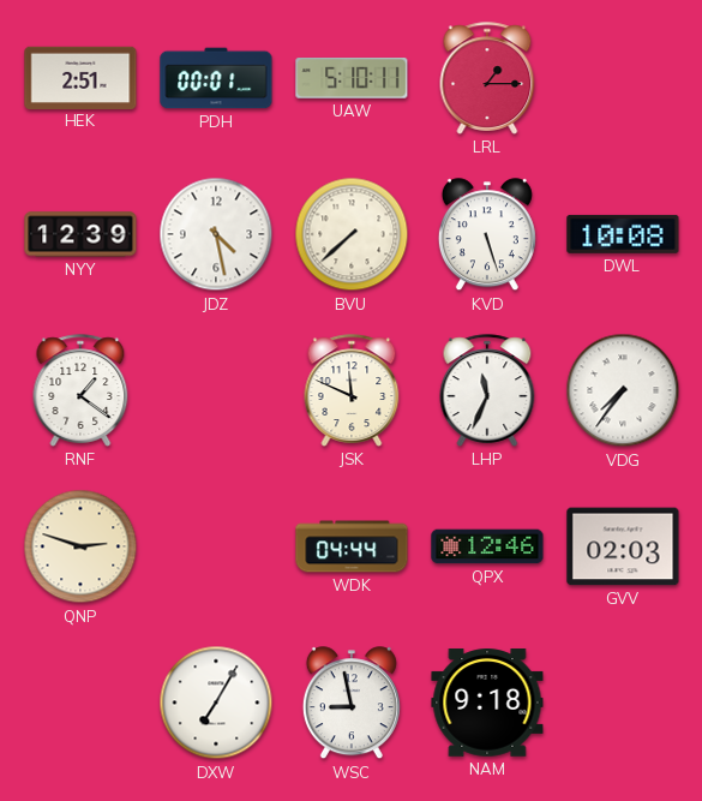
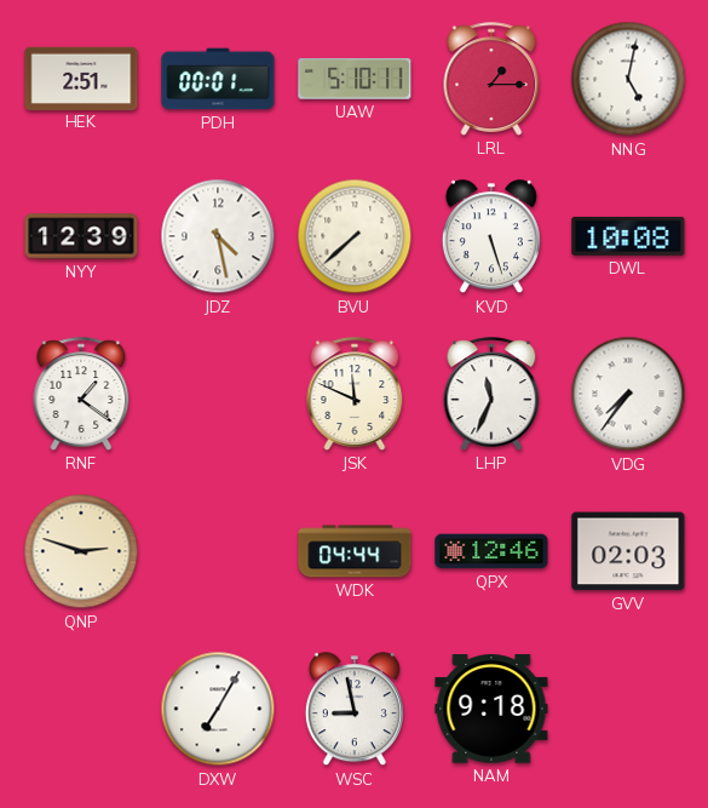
NNG: none -> 5:02 (628, 79)
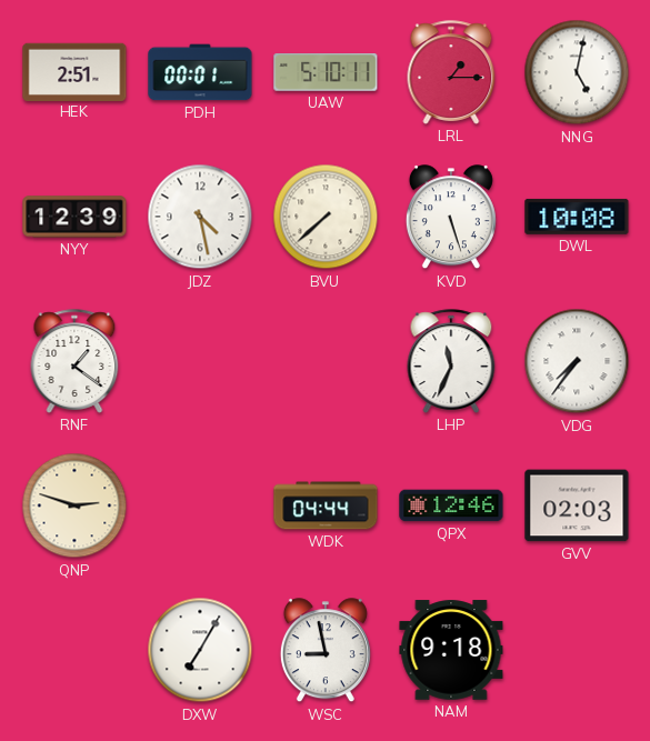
JSK: 11:49 -> none (355, 394)
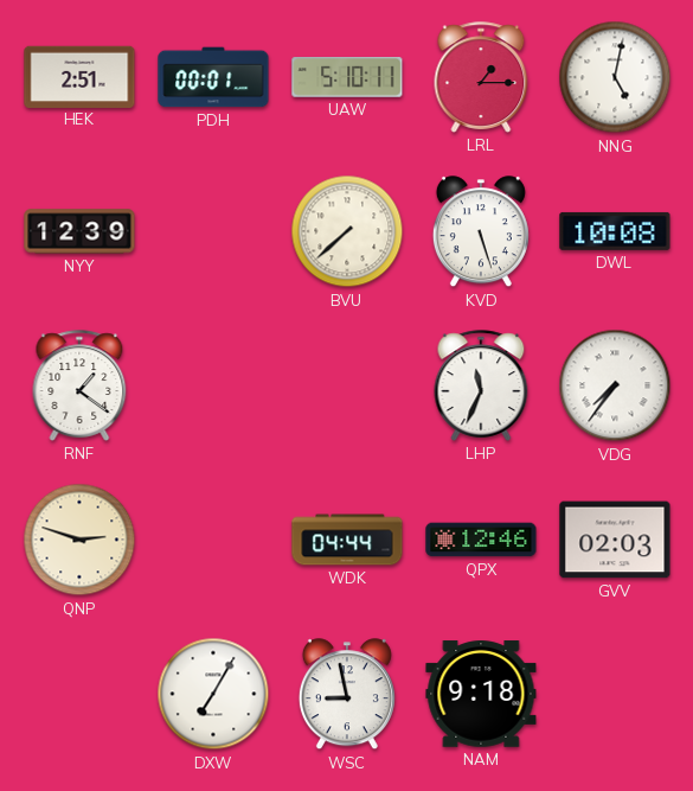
JDZ: 4:28 -> none (200, 217)
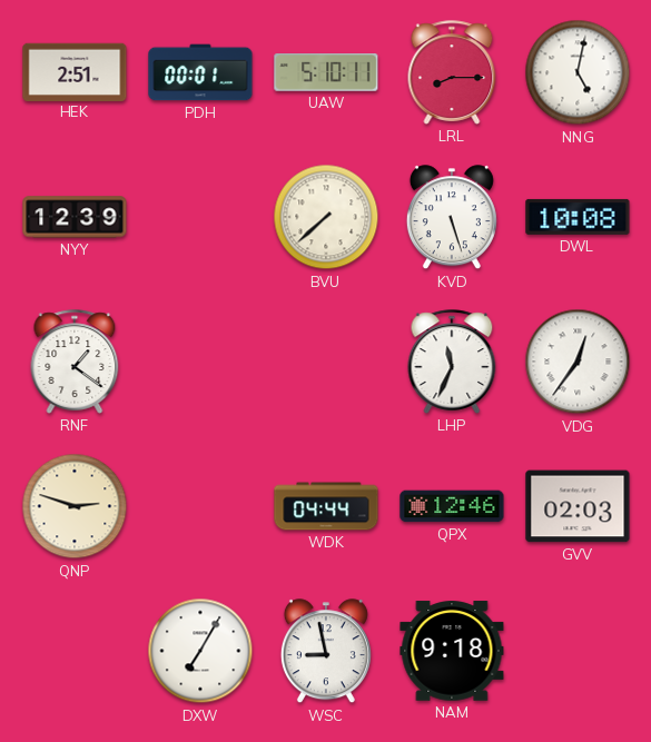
LRL: 1:15 -> 8:15 (452, 72)
VDG: 7:36 -> 12:36 (578, 362)
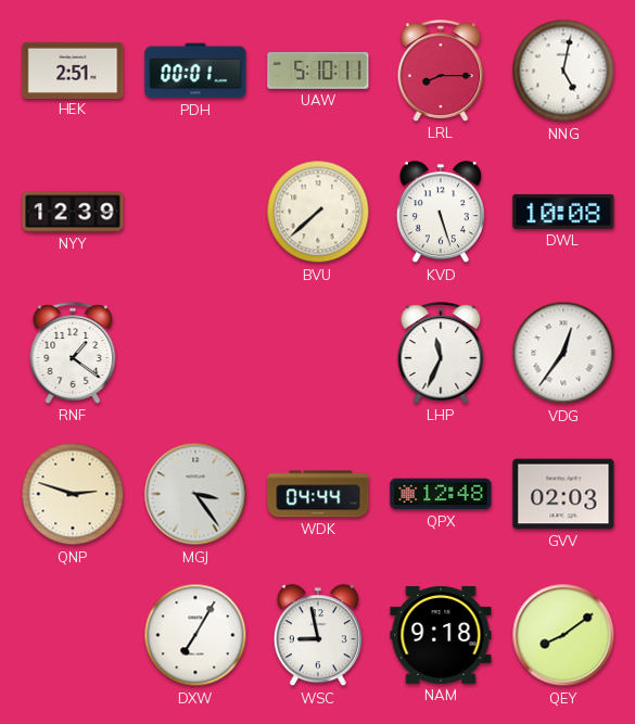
MGJ: none -> 3:24 (195, 494)
QPX: 12:46 -> 12:48 (441, 494)
QEY: none -> 8:09 (563, 635)
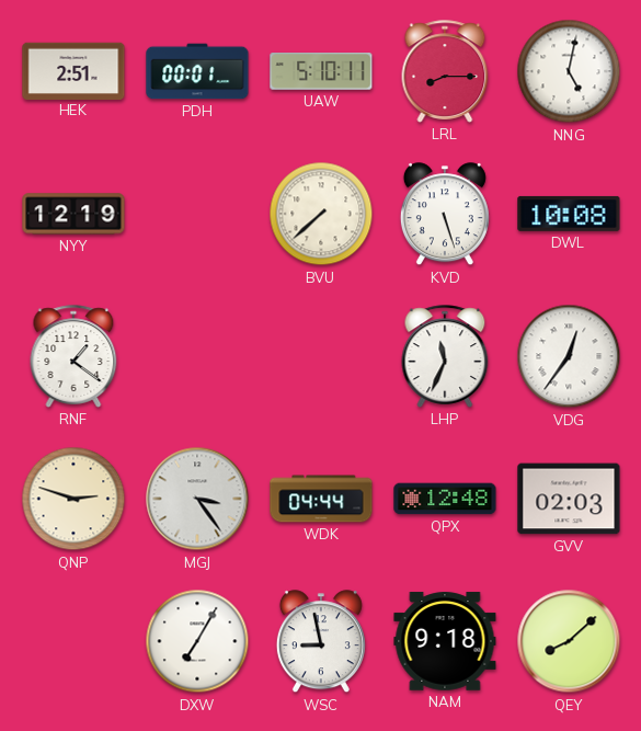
NYY: 12:39 -> 12:19 (73, 214)
QEY: 8:09 -> 8:08 (569, 641)
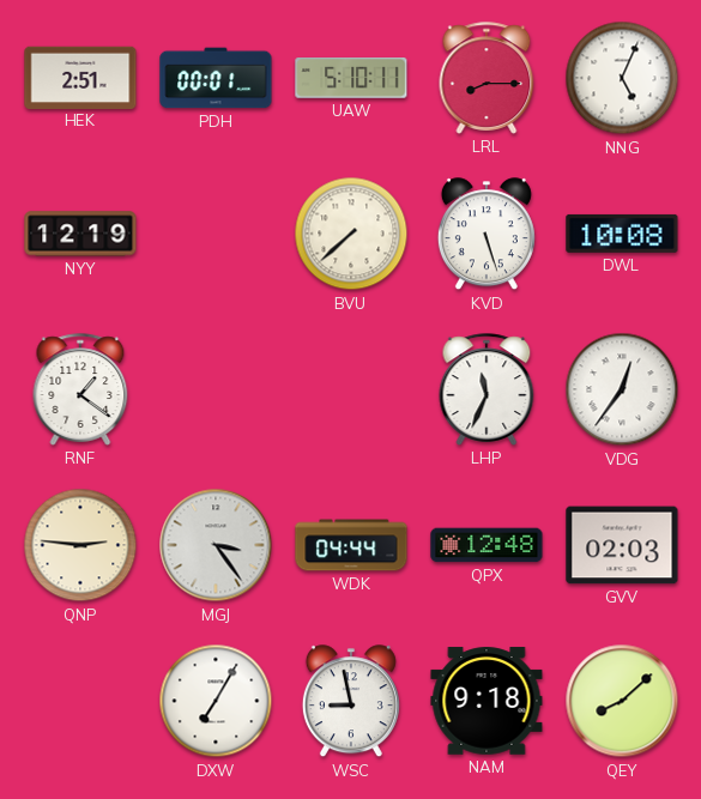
NNG: 5:02 -> 5:04 (622, 78)
QNP: 2:48 -> 2:46 (80, 545)
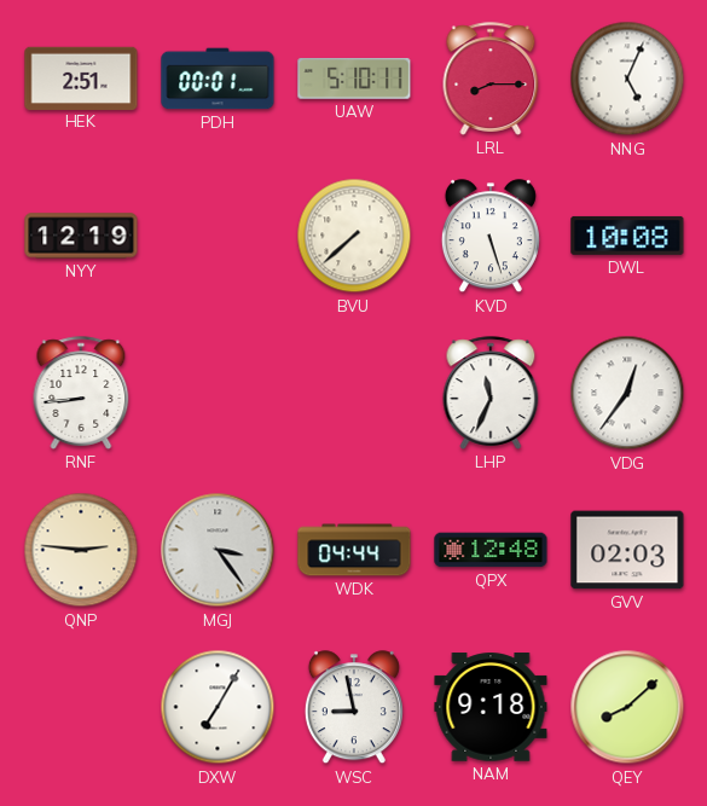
RNF: 1:21 -> 8:44 (81, 393)
